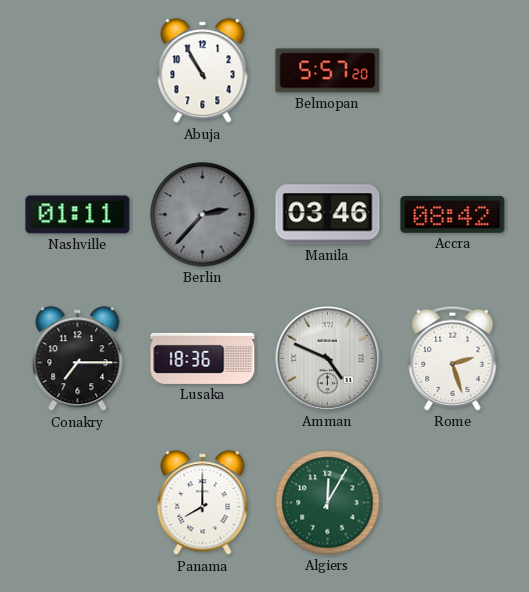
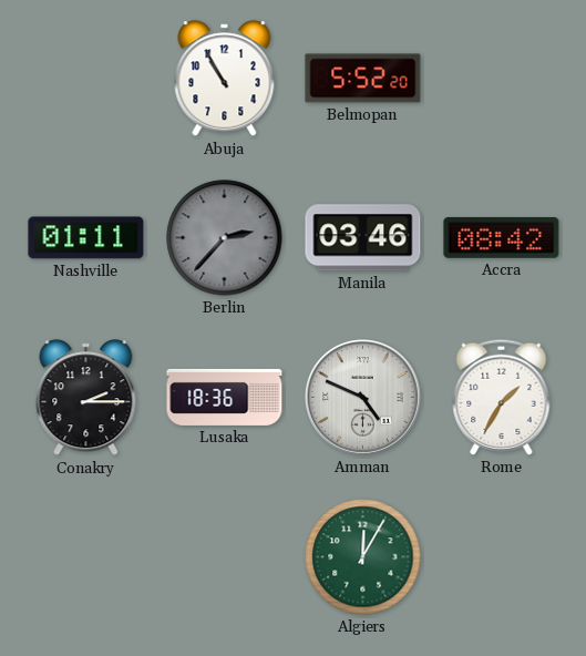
Belmopan: 5:57 -> 5:52 (363, 79)
Conakry: 7:15 -> 2:15 (86, 398)
Rome: 2:27 -> 1:35 (502, 397)
Panama: 8:00 -> none (203, 503)
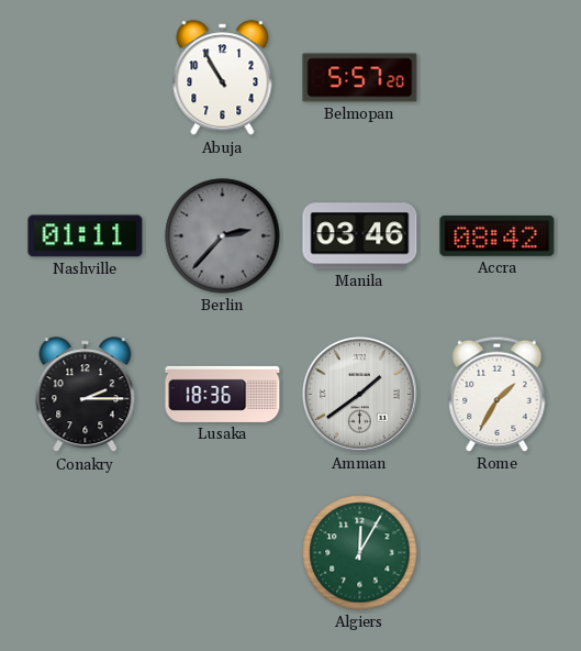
Belmopan: 5:52 -> 5:57 (360, 78)
Amman: 4:49 -> 1:39 (360, 395)
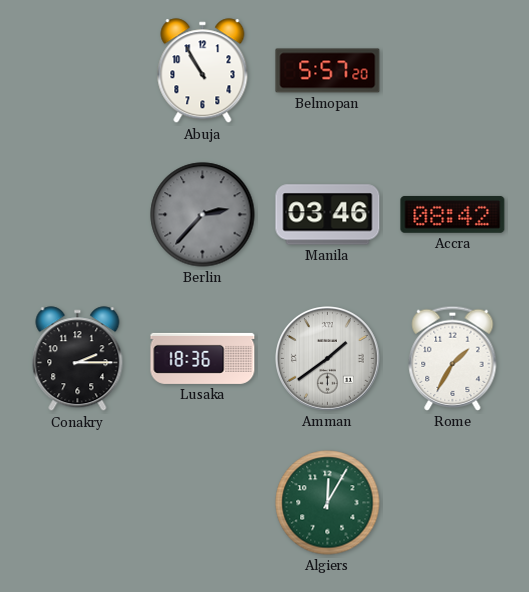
Nashville: 01:11 -> none (86, 236)
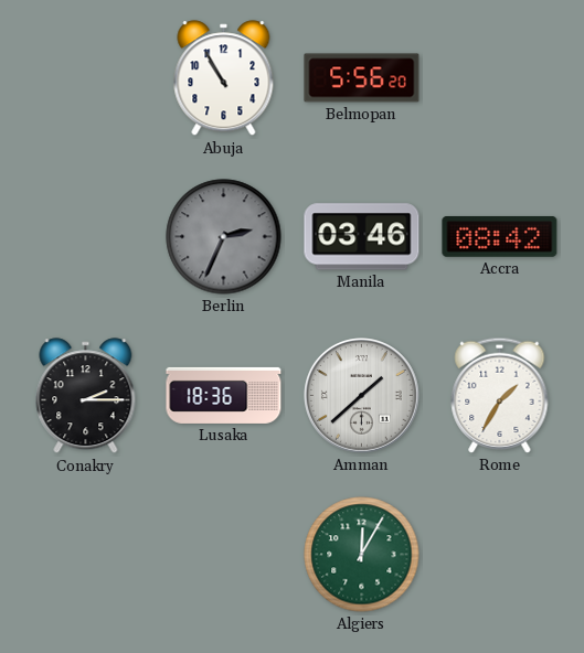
Belmopan: 5:57 -> 5:56 (362, 78)
Berlin: 2:37 -> 2:34 (224, 237)
Amman: 1:39 -> 1:38 (362, 396)
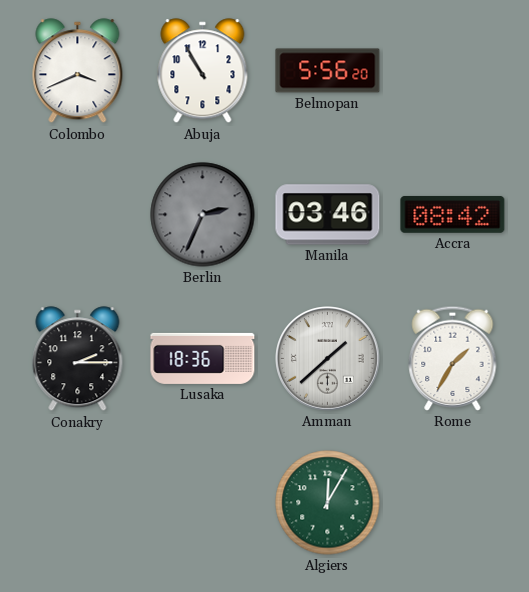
Colombo: none -> 3:41 (78, 71)
